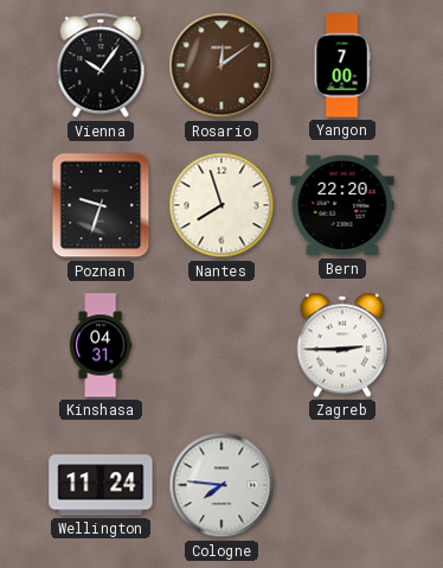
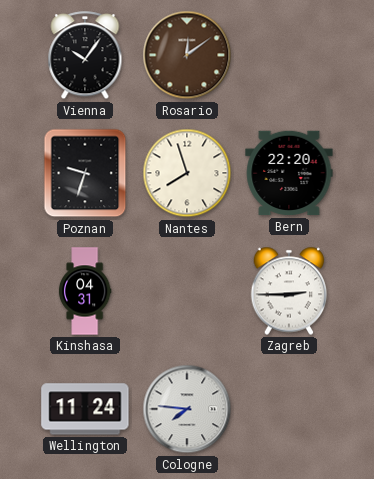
Yangon: 7:00 -> none (342, 65)
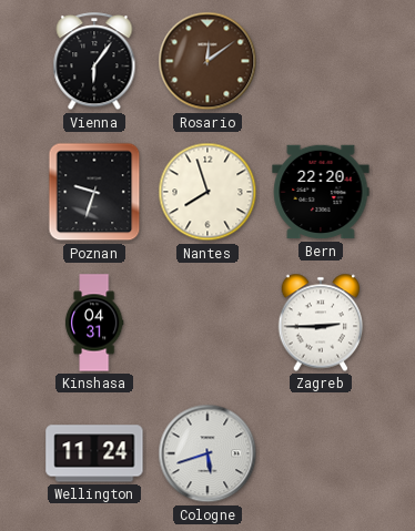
Vienna: 10:06 -> 6:06 (94, 62)
Cologne: 7:46 -> 5:42 (207, 453)
